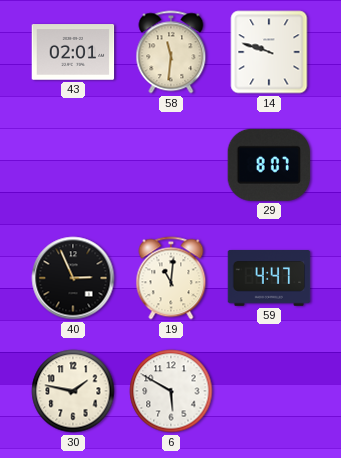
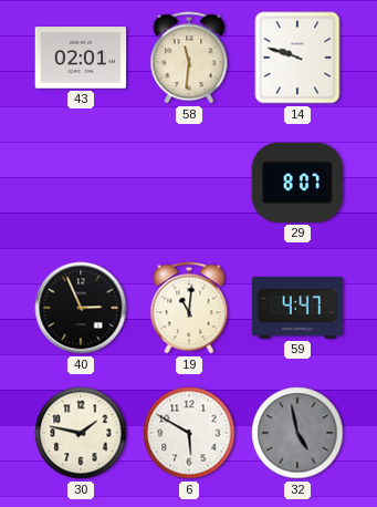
32: none -> 4:58 (297, 433)
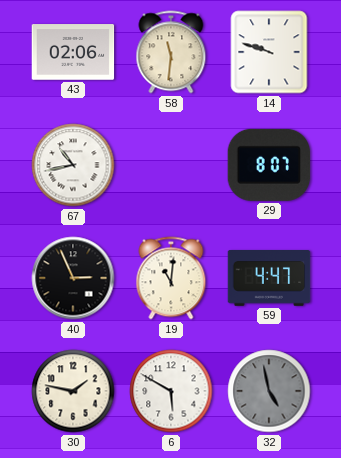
43: 02:01 -> 02:06 (73, 52)
67: none -> 10:43 (73, 165)
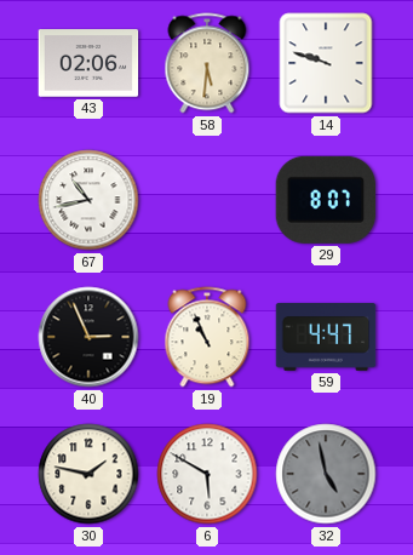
58: 11:31 -> 5:31 (207, 63)
19: 11:01 -> 10:56 (207, 337)
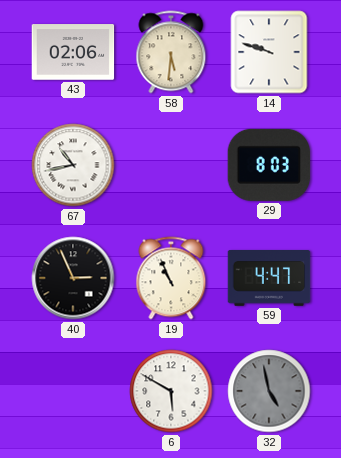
29: 8:07 -> 8:03 (269, 165)
30: 1:47 -> none (88, 474)
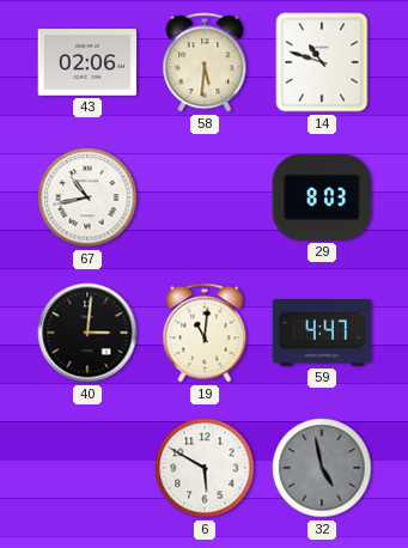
14: 9:48 -> 10:48 (322, 62)
40: 2:56 -> 3:01 (87, 333)
19: 10:56 -> 11:01 (205, 333)
